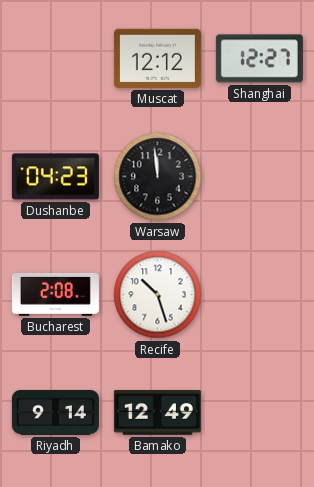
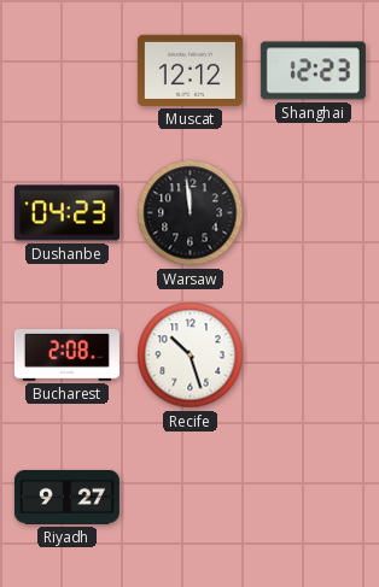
Shanghai: 12:27 -> 12:23 (313, 71)
Riyadh: 9:14 -> 9:27 (66, 497)
Bamako: 12:49 -> none (157, 413)
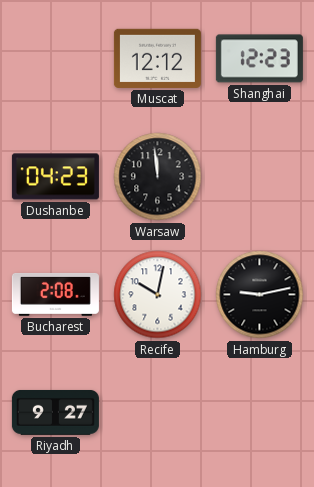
Recife: 10:27 -> 10:02 (158, 295)
Hamburg: none -> 9:13 (260, 295)
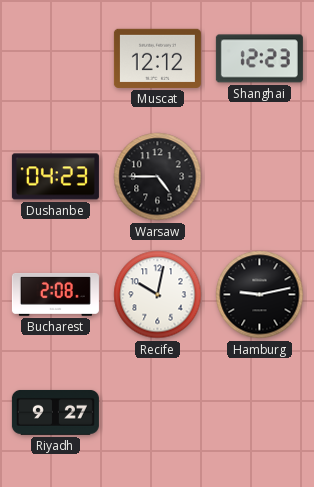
Warsaw: 11:59 -> 4:45 (158, 177)
